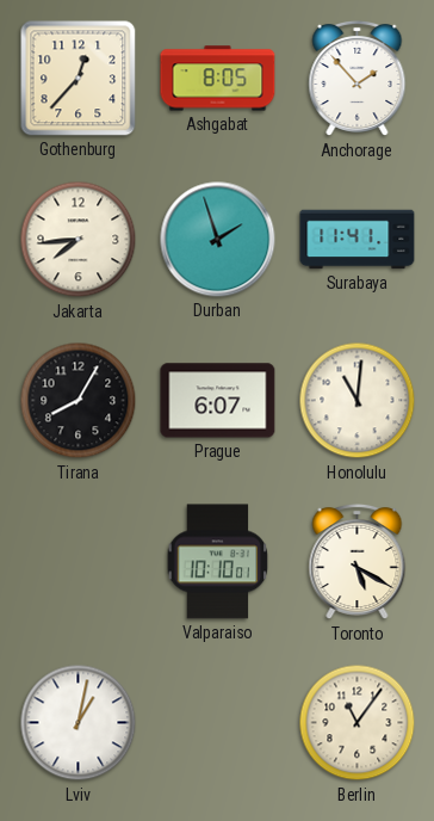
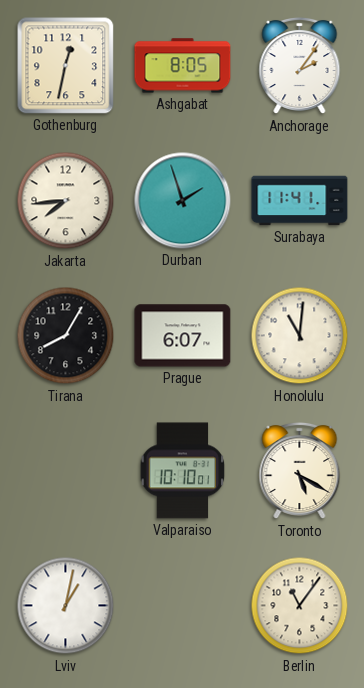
Gothenburg: 12:37 -> 12:32 (66, 66)
Anchorage: 1:53 -> 2:06 (300, 66)
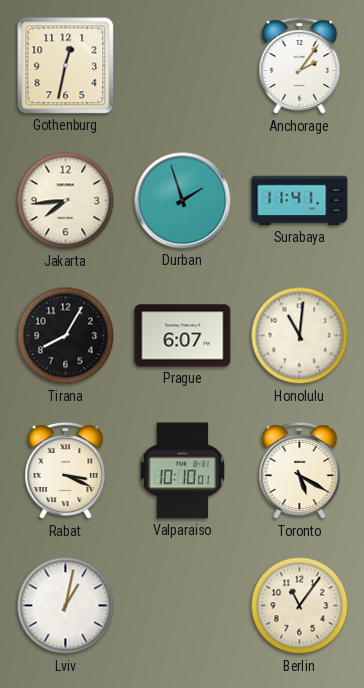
Ashgabat: 8:05 -> none (183, 66)
Rabat: none -> 3:19 (66, 471)
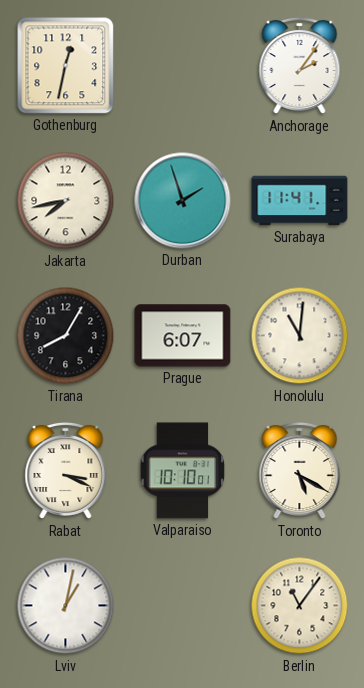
Jakarta: 7:44 -> 7:43 (66, 201)
